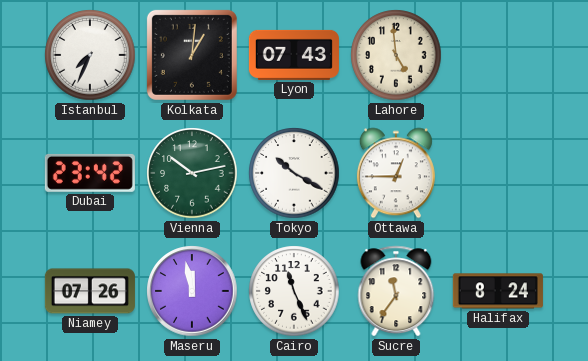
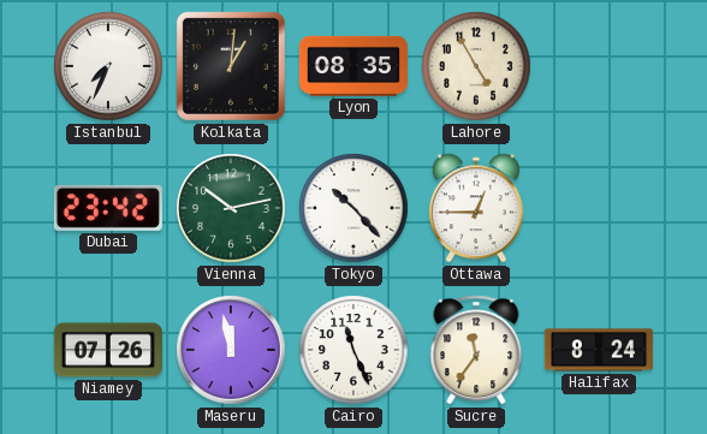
Lyon: 07:43 -> 08:35 (353, 66)
Lahore: 4:59 -> 4:55 (476, 66)
Tokyo: 10:20 -> 10:23 (353, 208)
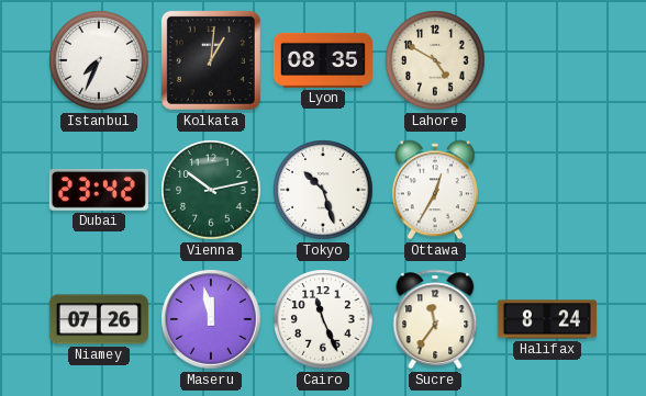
Lahore: 4:55 -> 4:50 (435, 60)
Tokyo: 10:23 -> 10:27 (323, 190)
Ottawa: 12:45 -> 12:35 (435, 190)
